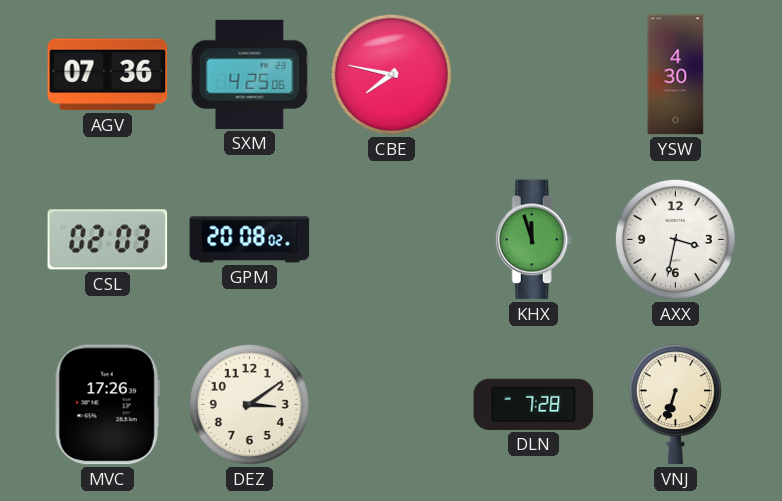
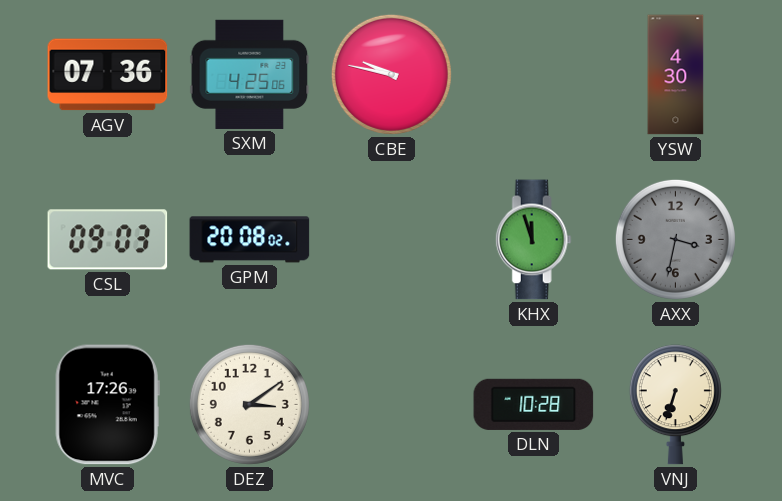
CBE: 7:47 -> 9:47 (391, 74)
CSL: 02:03 -> 09:03 (108, 240)
AXX dial: white -> grey (675, 239)
DLN: 7:28 -> 10:28 (534, 404)
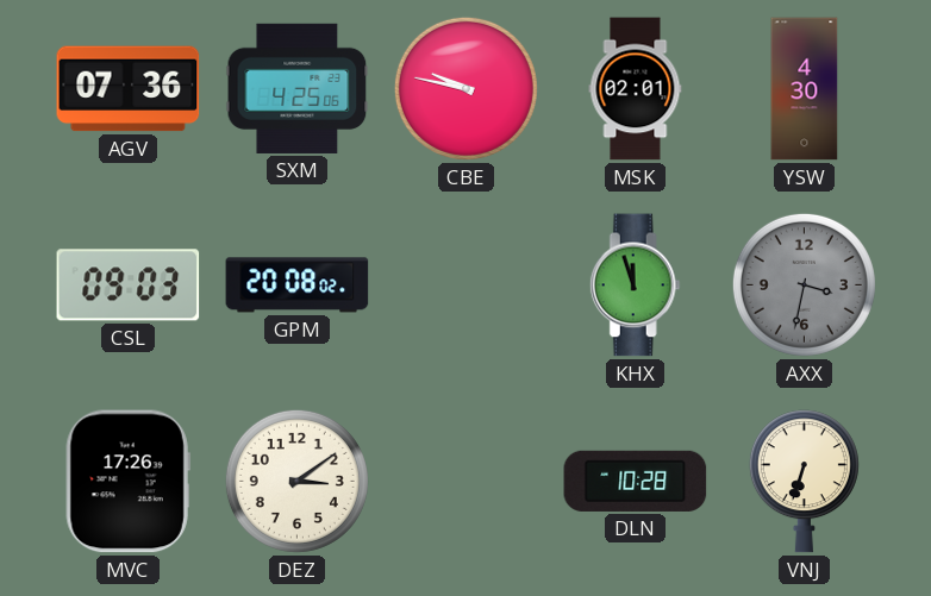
MSK: none -> 02:01 (636, 89)
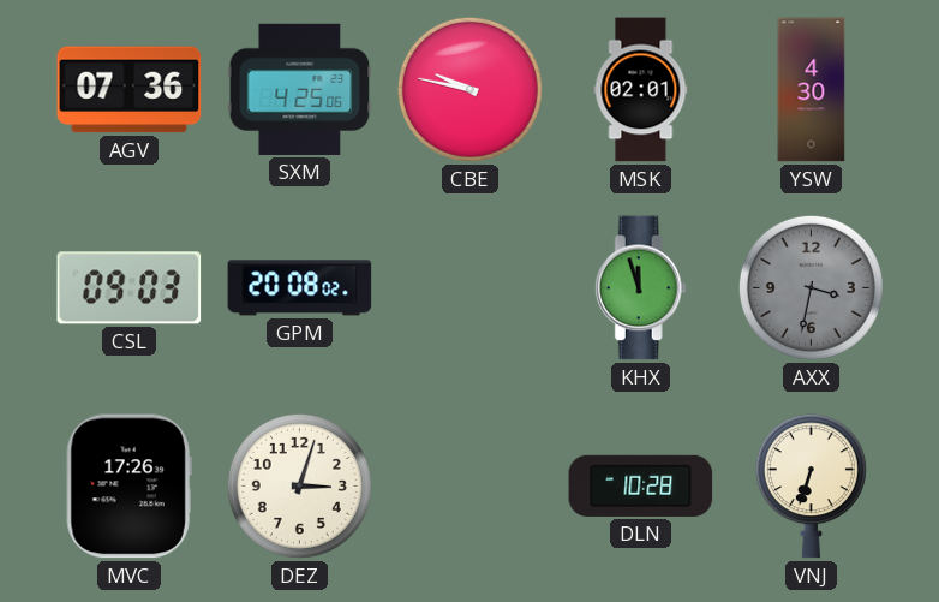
DEZ: 3:09 -> 3:03 (299, 485)
